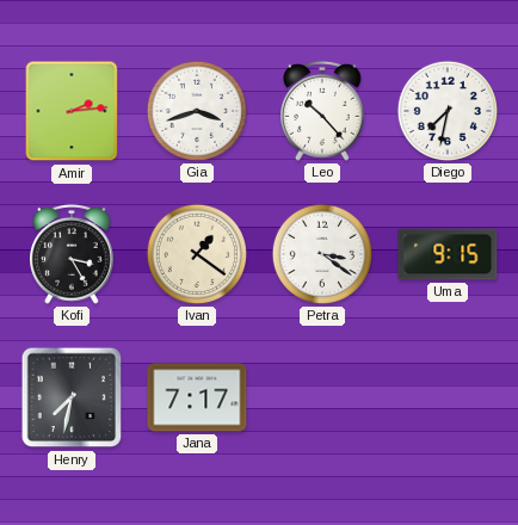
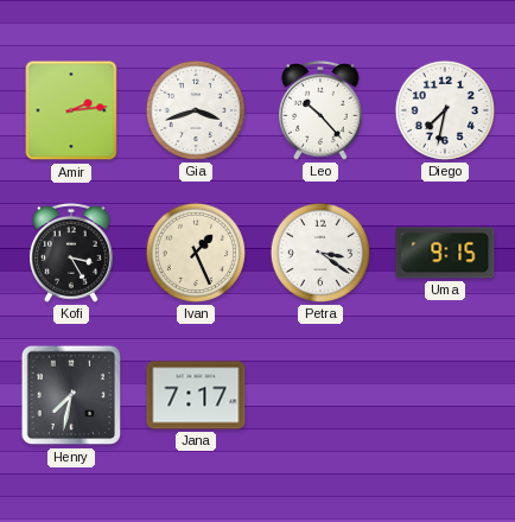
Ivan: 1:21 -> 1:26 (196, 253)
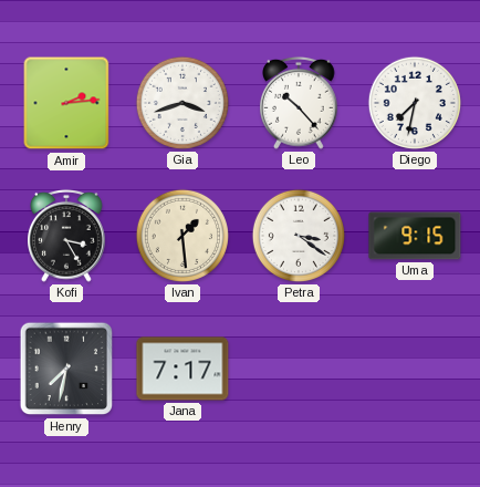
Ivan: 1:26 -> 1:29 (182, 236)
